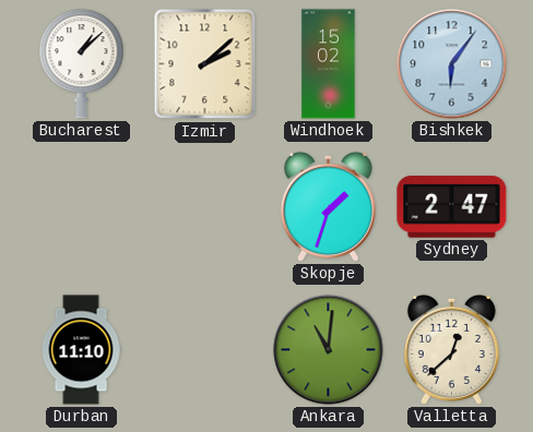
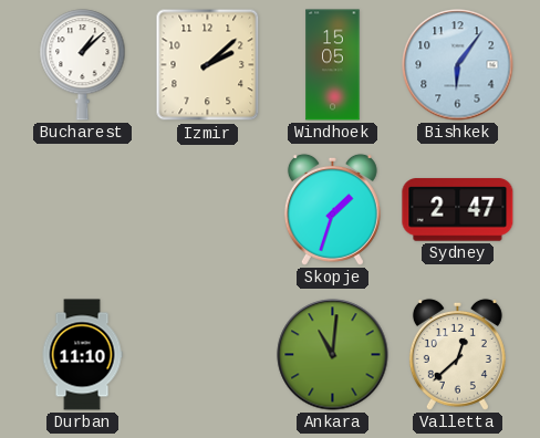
Windhoek: 15:02 -> 15:05 (333, 65)
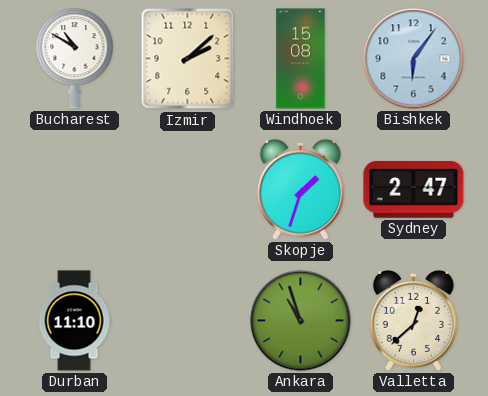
Bucharest: 1:08 -> 10:50 (75, 59)
Windhoek: 15:05 -> 15:08 (301, 59)
Ankara: 11:01 -> 10:57 (301, 321)
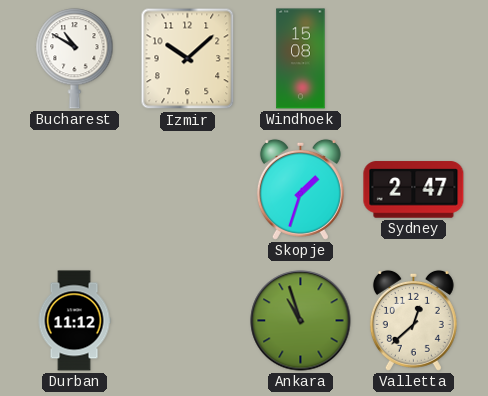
Izmir: 2:08 -> 10:08 (188, 59)
Bishkek: 6:06 -> none (414, 59)
Durban: 11:10 -> 11:12 (74, 321)
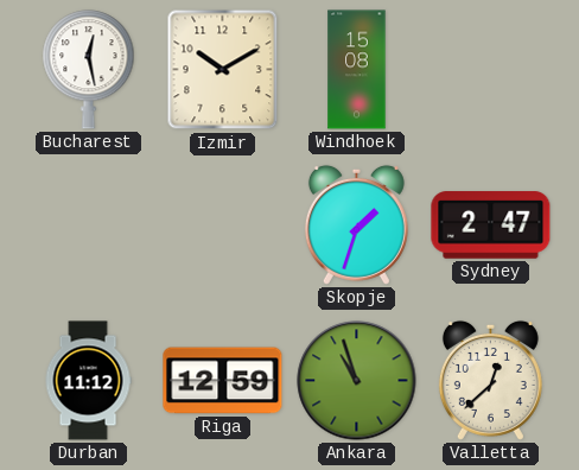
Bucharest: 10:50 -> 12:28 (89, 70)
Izmir: 10:08 -> 10:10 (223, 70)
Riga: none -> 12:59 (223, 381)
